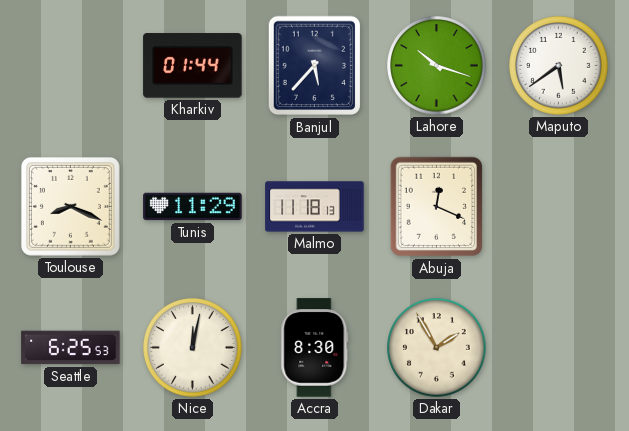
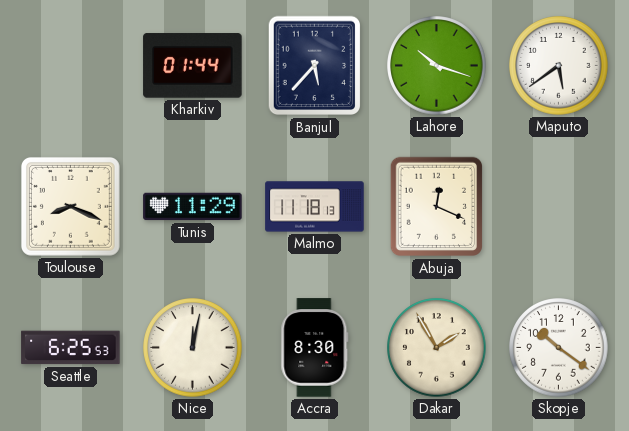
Skopje: none -> 10:21 (559, 348)
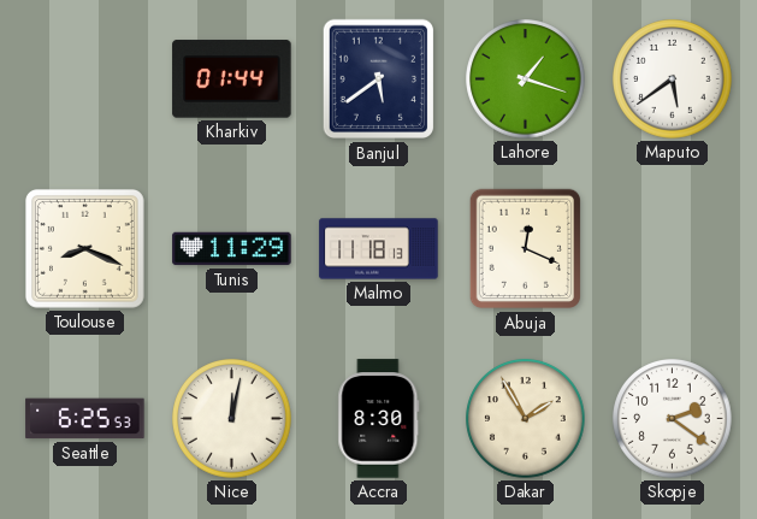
Banjul: 5:37 -> 5:39 (378, 79)
Lahore: 10:18 -> 1:18 (526, 79)
Skopje: 10:21 -> 2:21 (673, 419)
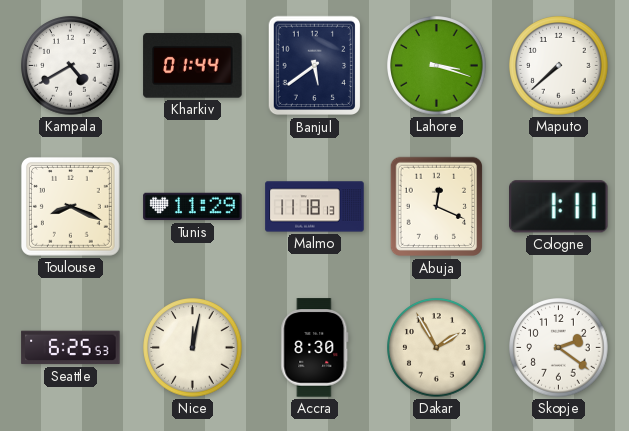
Kampala: none -> 4:40 (71, 66)
Lahore: 1:18 -> 3:18 (437, 66)
Maputo: 5:39 -> 7:38 (559, 66)
Cologne: none -> 1:11 (559, 207)
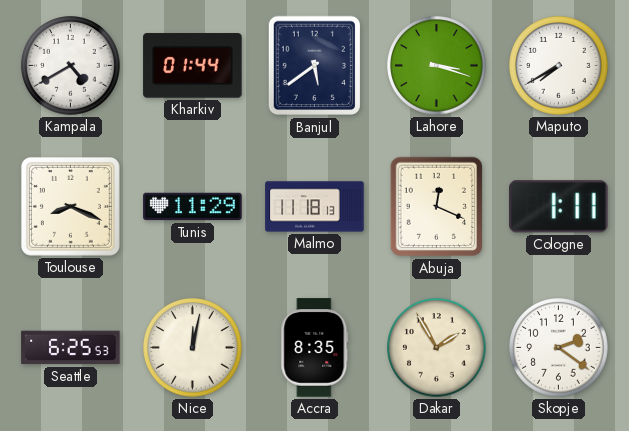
Maputo: 7:38 -> 7:40 (559, 66)
Accra: 8:30 -> 8:35 (315, 348)
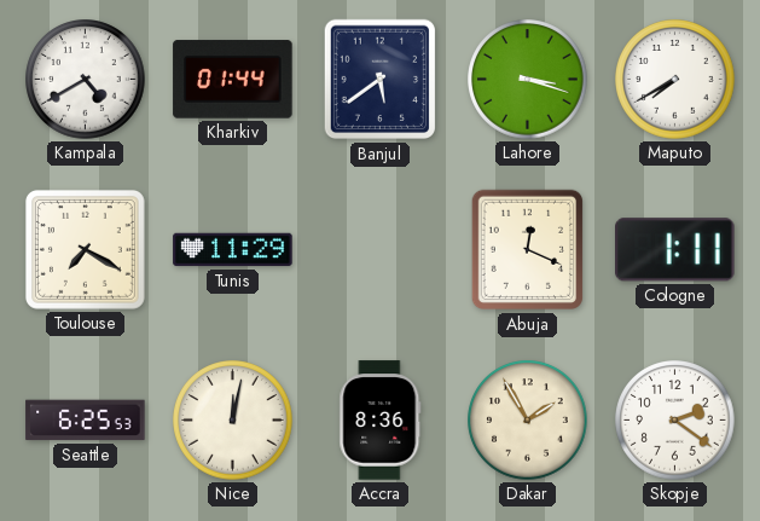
Toulouse: 8:19 -> 7:20 (85, 249)
Malmo: 11:18 -> none (315, 207)
Accra: 8:35 -> 8:36 (381, 421)
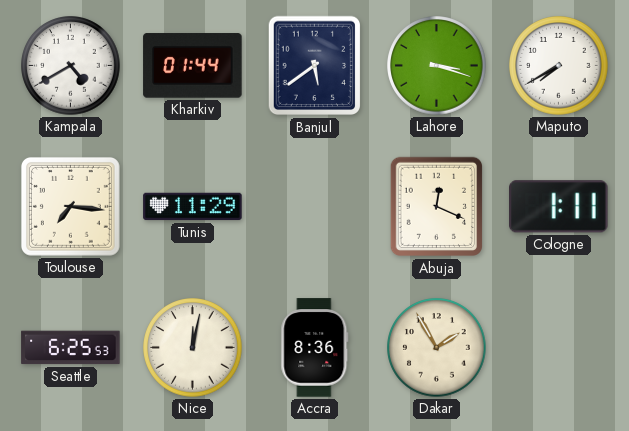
Toulouse: 7:20 -> 7:16 (70, 206)
Skopje: 2:21 -> none (675, 421)
